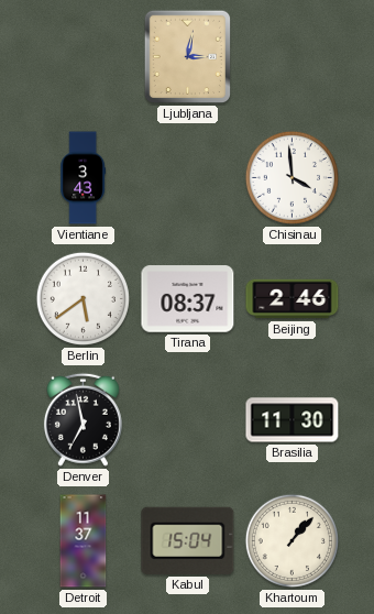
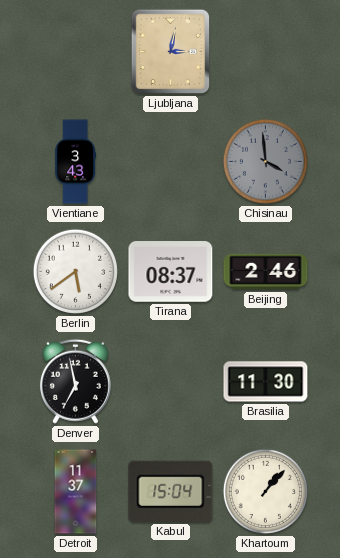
Chisinau dial: white -> grey (265, 161)
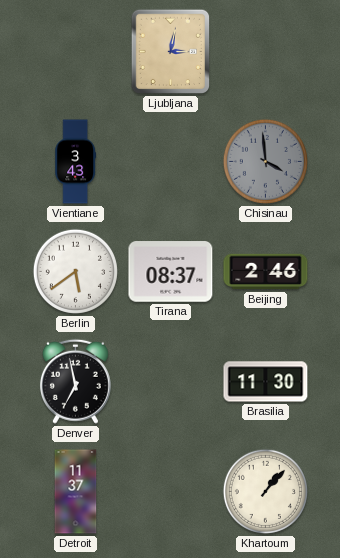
Kabul: 15:04 -> none (171, 491)
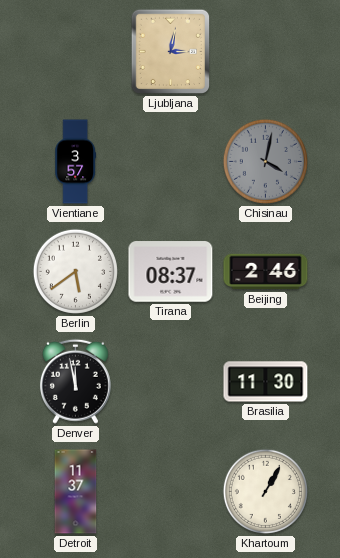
Vientiane: 3:43 -> 3:57 (76, 162)
Chisinau: 3:59 -> 4:02 (265, 161)
Denver: 6:58 -> 11:58 (75, 381)
Khartoum: 1:07 -> 1:05 (265, 491)
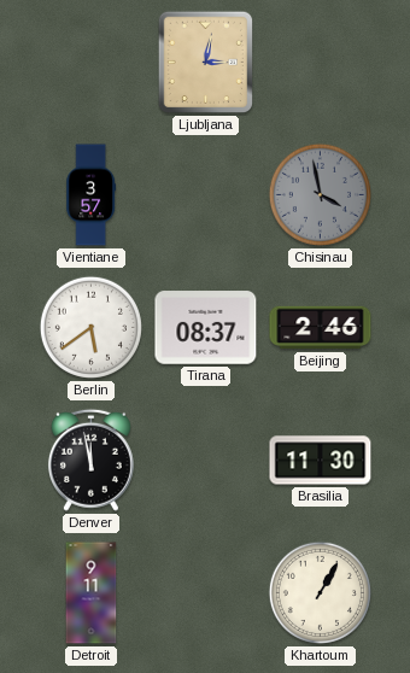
Chisinau: 4:02 -> 3:58 (320, 194)
Detroit: 11:37 -> 9:11 (92, 593)
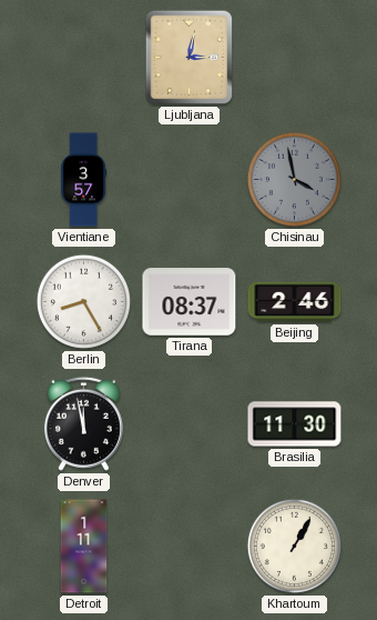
Berlin: 5:39 -> 8:25 (83, 301)
Detroit: 9:11 -> 1:11 (84, 547)
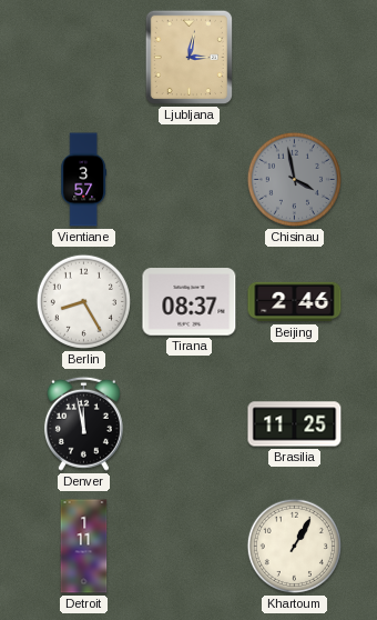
Brasilia: 11:30 -> 11:25 (295, 424)
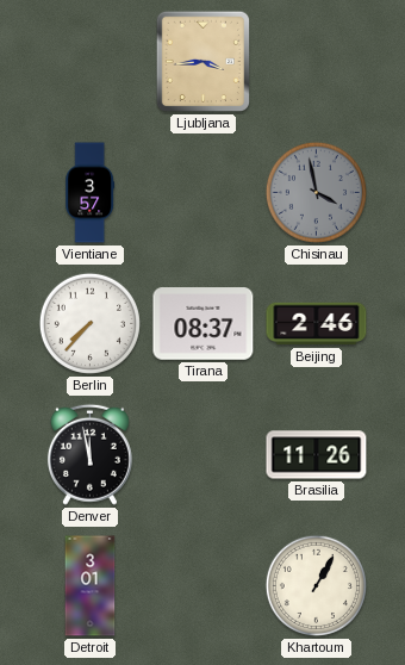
Ljubljana: 3:02 -> 3:44 (202, 62)
Berlin: 8:25 -> 7:37 (89, 323)
Brasilia: 11:25 -> 11:26 (317, 455)
Detroit: 1:11 -> 3:01 (91, 586)
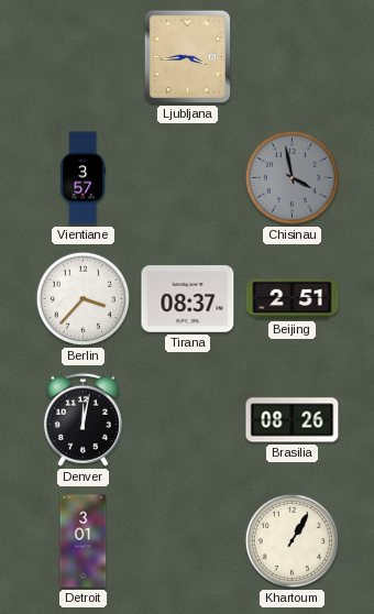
Berlin: 7:37 -> 3:37 (82, 298)
Beijing: 2:46 -> 2:51 (293, 299)
Denver: 11:58 -> 12:02 (82, 419)
Brasilia: 11:26 -> 08:26 (293, 420)
